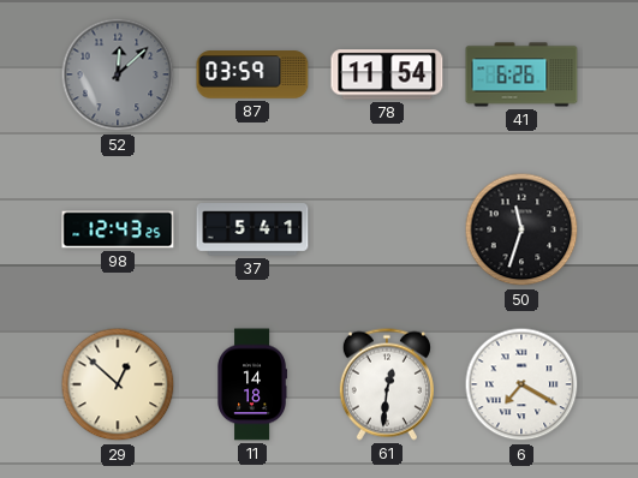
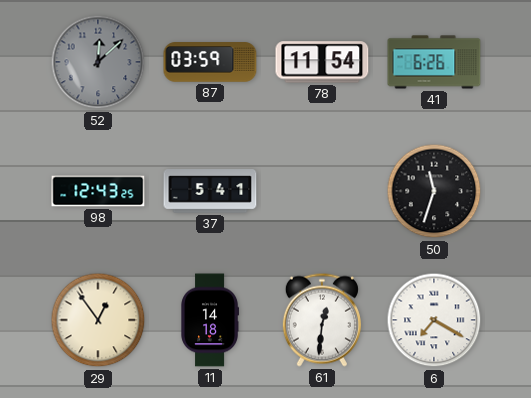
29: 12:52 -> 12:54 (98, 320)
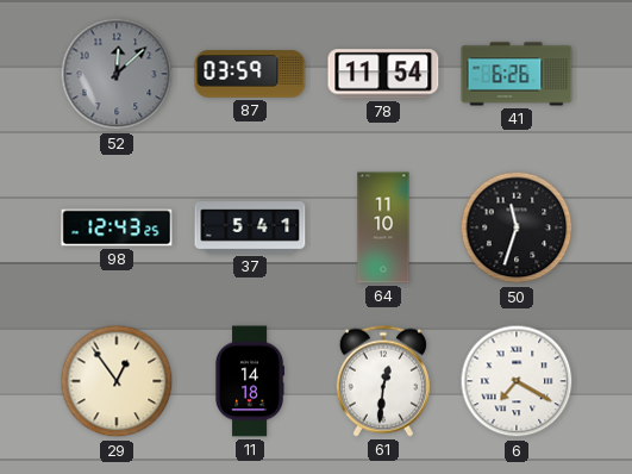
64: none -> 11:10 (383, 227)
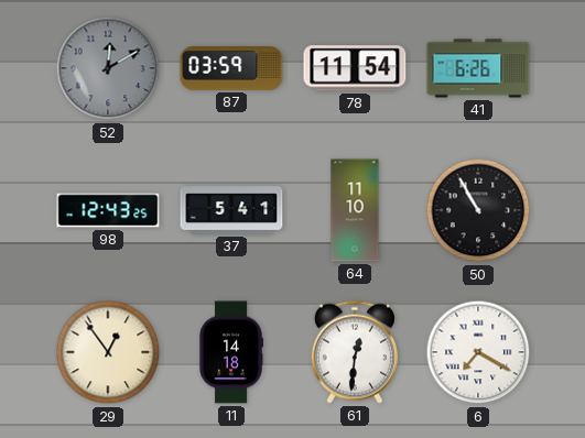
52: 12:08 -> 12:10 (108, 68)
50: 11:33 -> 10:55 (478, 210)
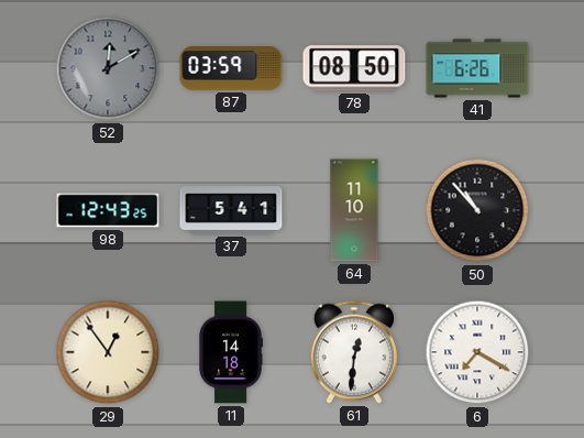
78: 11:54 -> 08:50 (354, 68)
50: 10:55 -> 10:53 (477, 210)
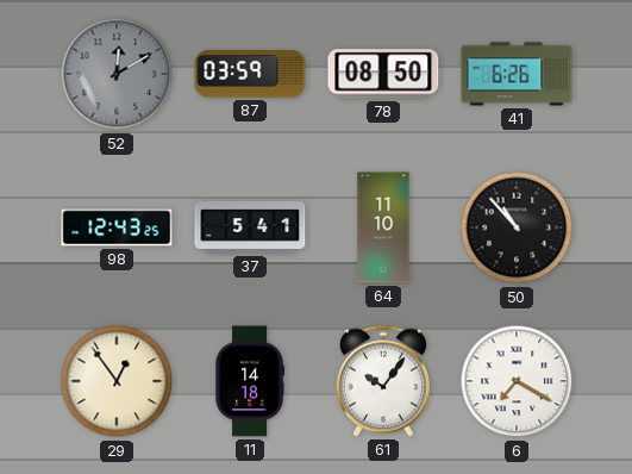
61: 12:31 -> 10:06 (383, 381)
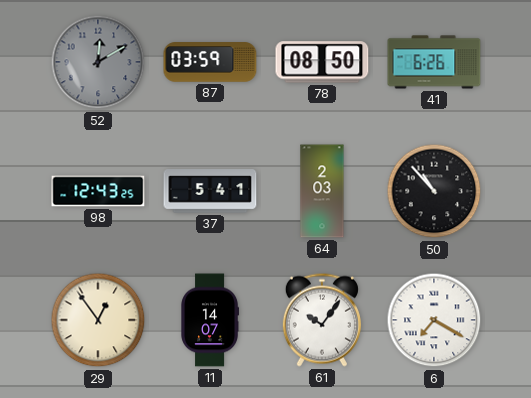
64: 11:10 -> 2:03 (322, 191)
11: 14:18 -> 14:07 (209, 320)
